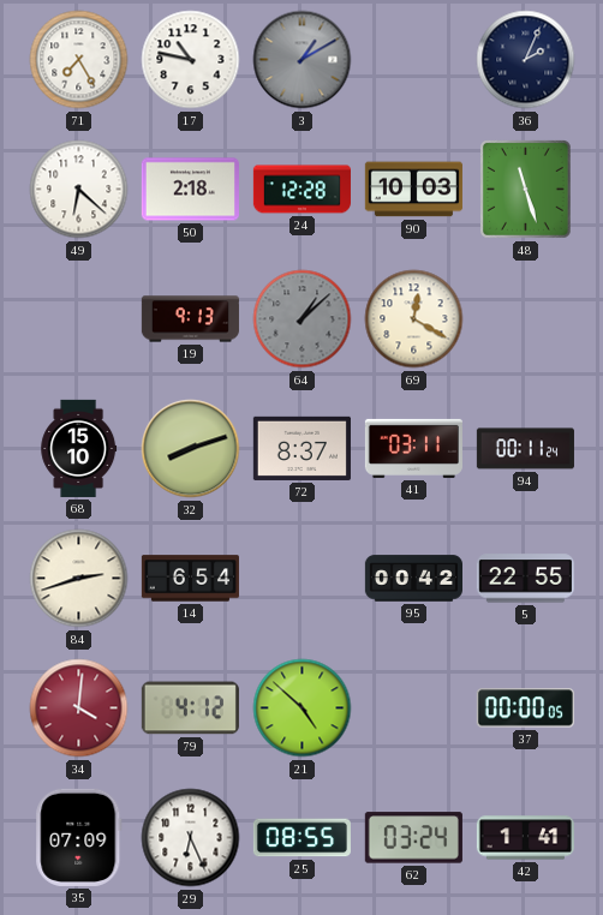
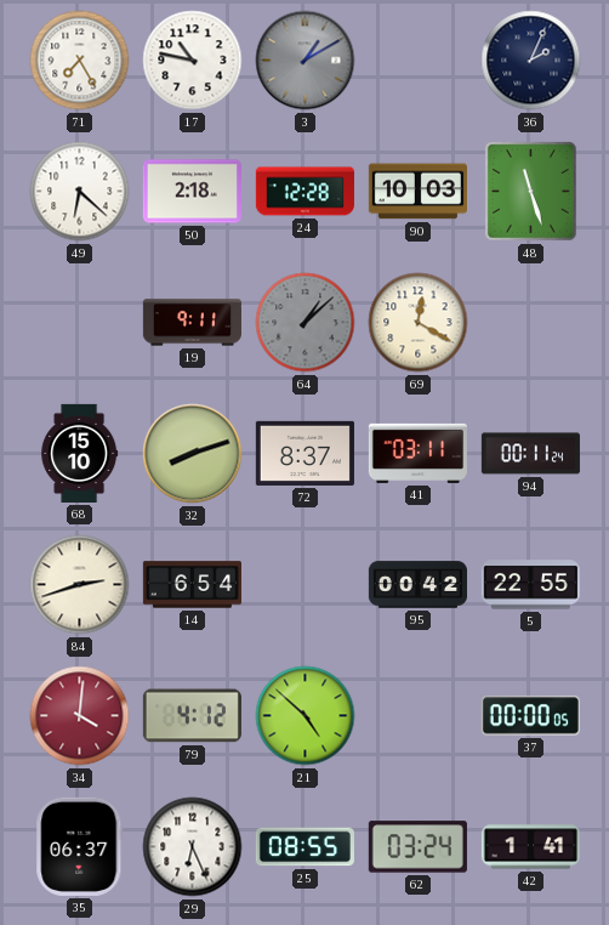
19: 9:13 -> 9:11 (192, 323)
35: 07:09 -> 06:37 (80, 846)
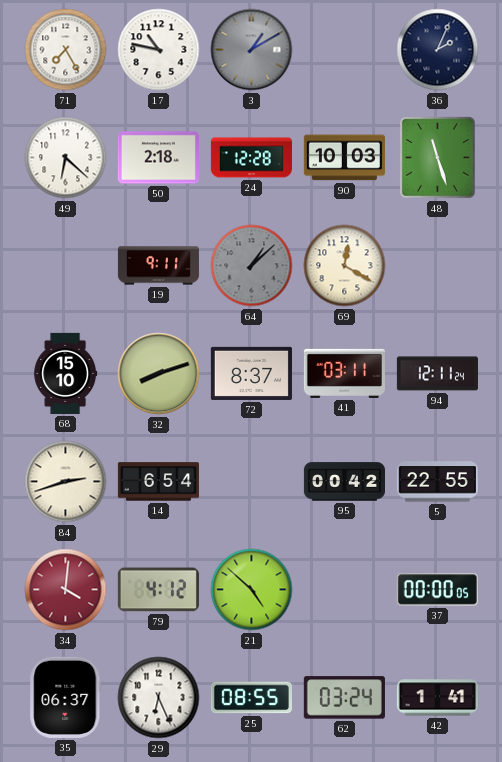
94: 00:11 -> 12:11 (437, 374)
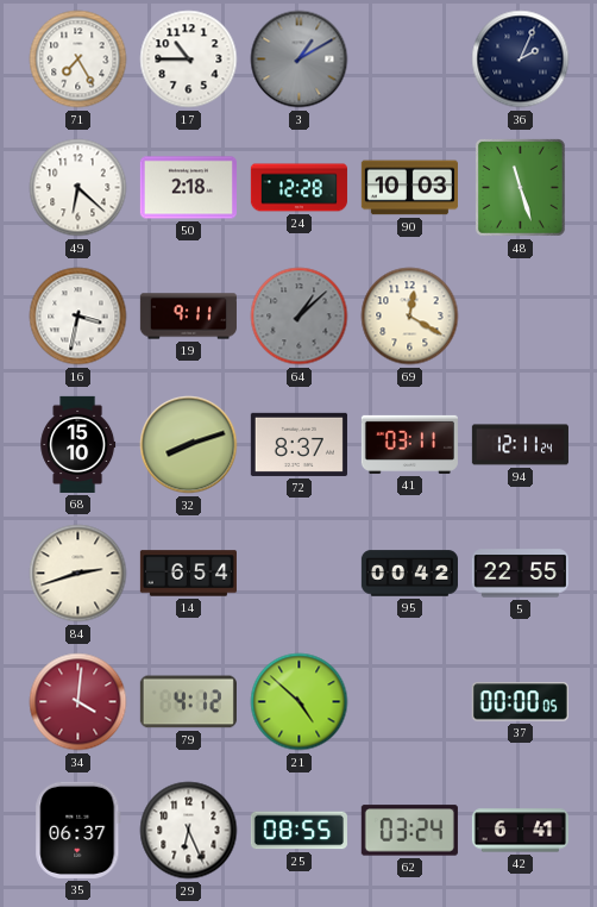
17: 10:47 -> 10:45 (189, 60)
16: none -> 3:32 (78, 317)
42: 1:41 -> 6:41 (520, 831)
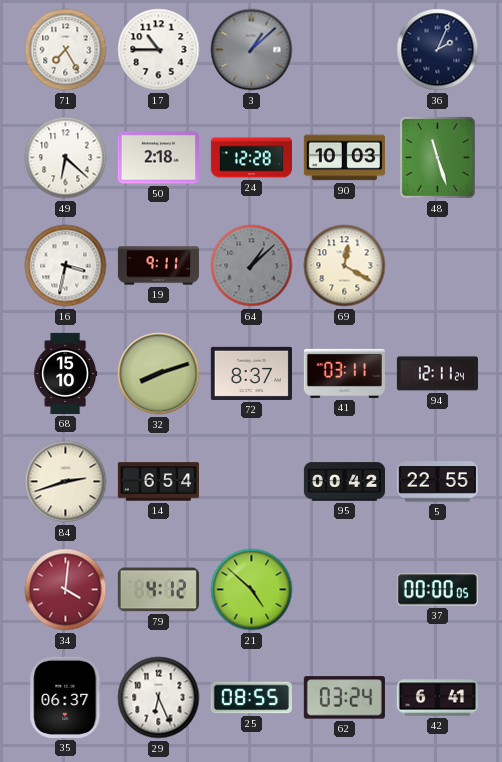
3: 1:10 -> 1:08 (252, 50)
